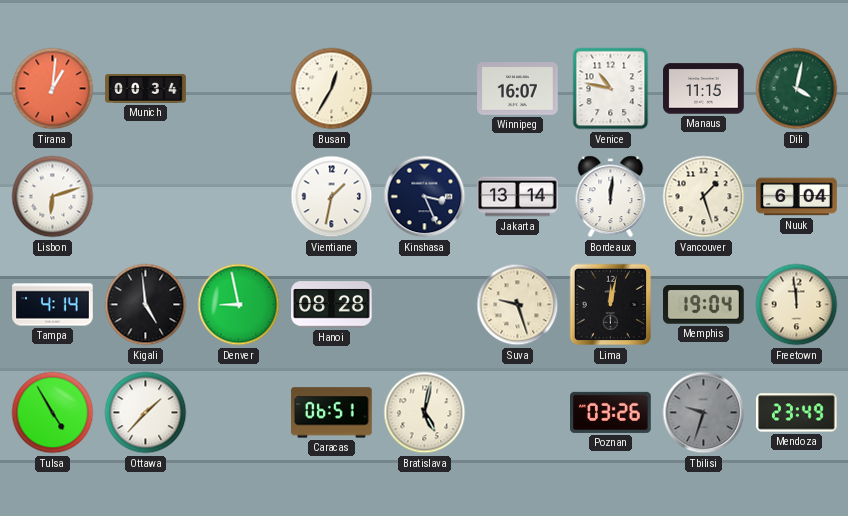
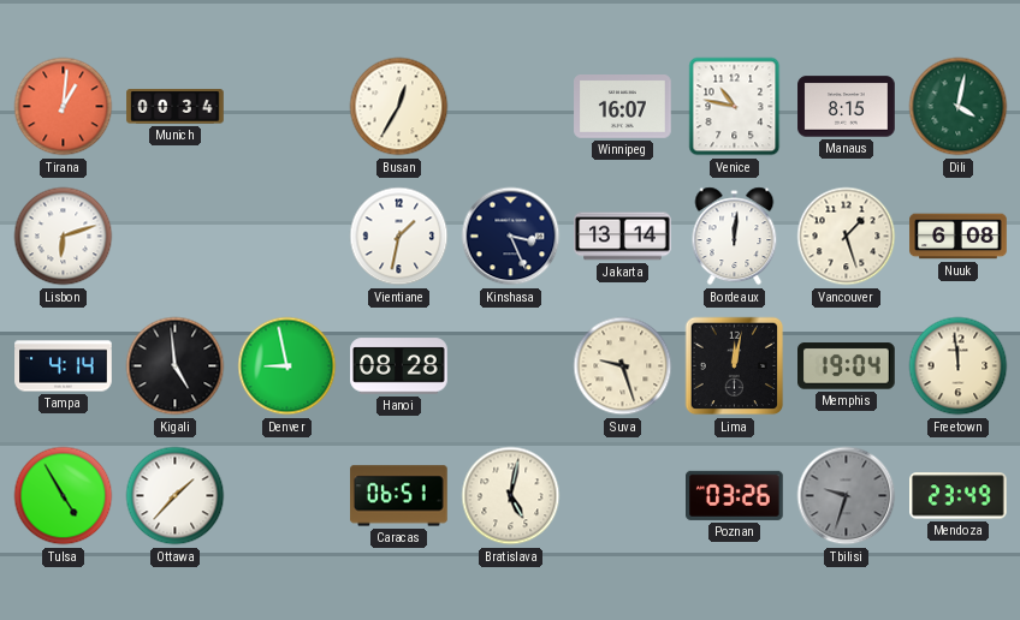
Manaus: 11:15 -> 8:15 (847, 107)
Nuuk: 6:04 -> 6:08 (959, 237)
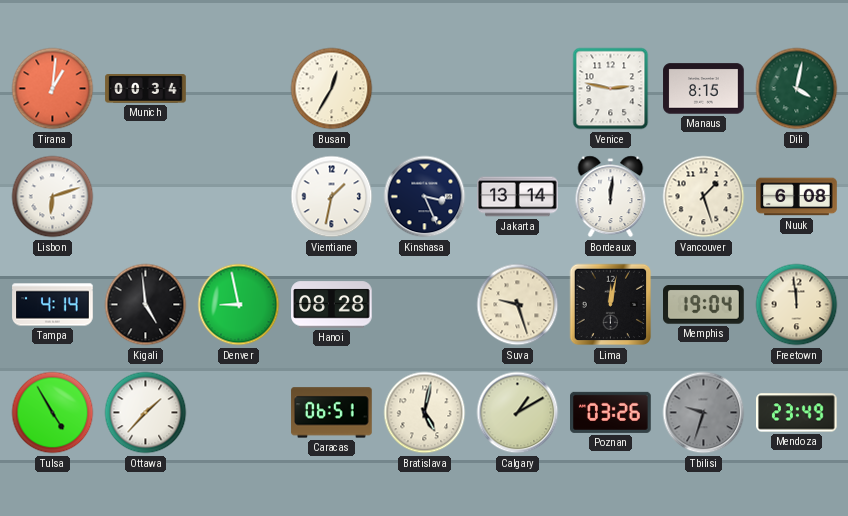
Winnipeg: 16:07 -> none (623, 107)
Venice: 10:47 -> 2:47 (611, 89)
Calgary: none -> 1:10 (518, 413)
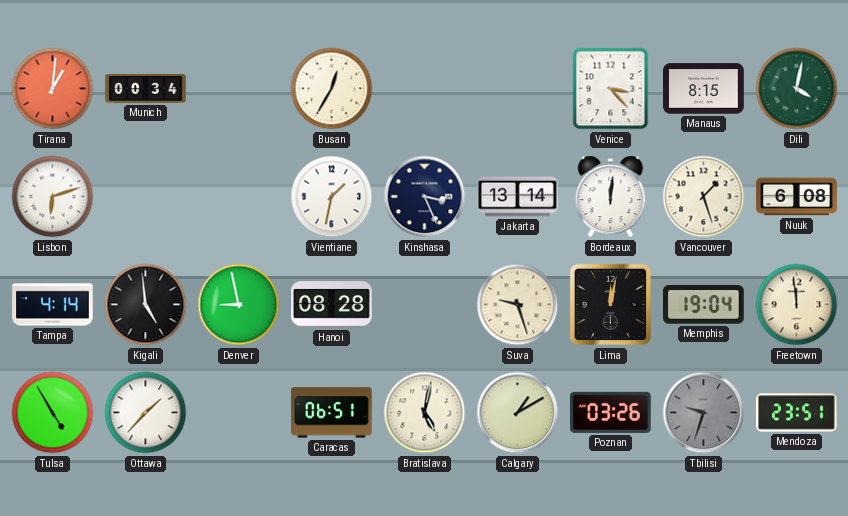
Venice: 2:47 -> 3:23 (611, 89)
Mendoza: 23:49 -> 23:51 (797, 413)
